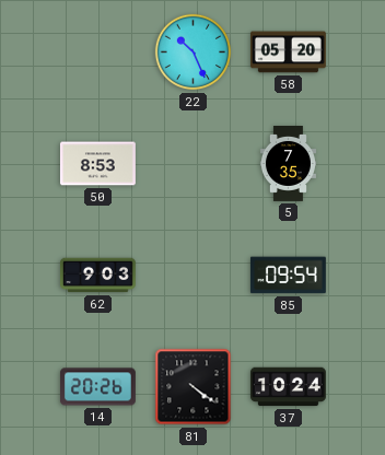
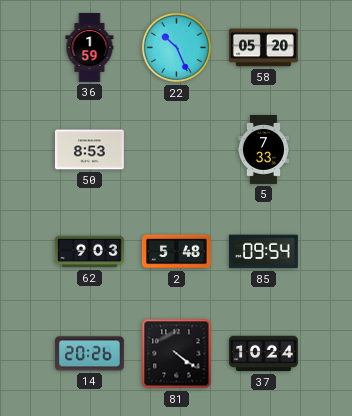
36: none -> 1:59 (90, 48)
5: 7:35 -> 7:33 (263, 150)
2: none -> 5:48 (176, 252)
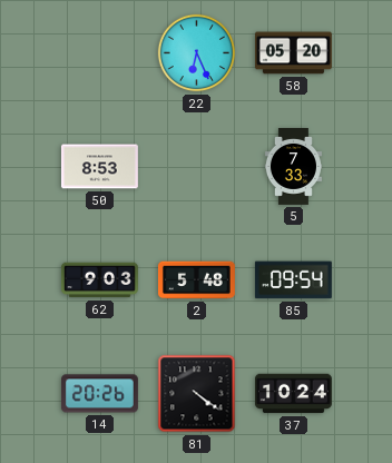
36: 1:59 -> none (90, 48)
22: 10:26 -> 6:26 (197, 53)
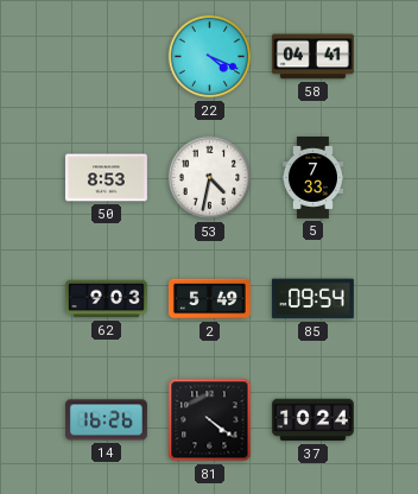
22: 6:26 -> 4:19 (210, 57)
58: 05:20 -> 04:41 (312, 57)
53: none -> 4:32 (210, 178)
2: 5:48 -> 5:49 (209, 299)
14: 20:26 -> 16:26 (106, 420)
